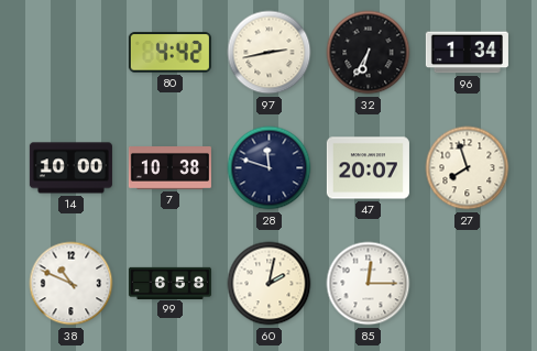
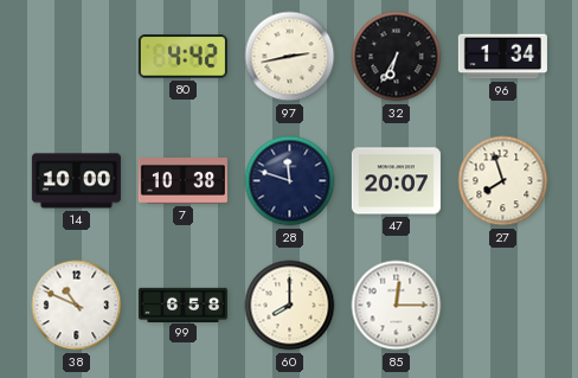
60: 2:02 -> 8:00 (290, 306)
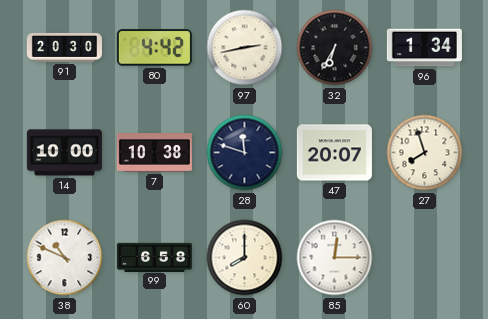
91: none -> 20:30 (64, 47)
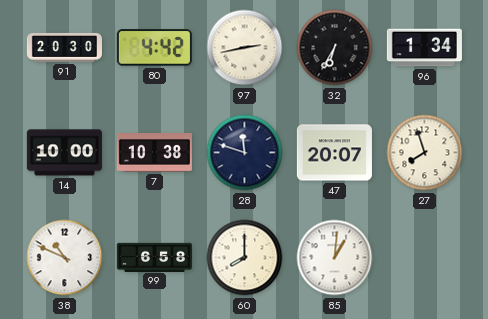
85: 12:15 -> 1:01 (335, 258)
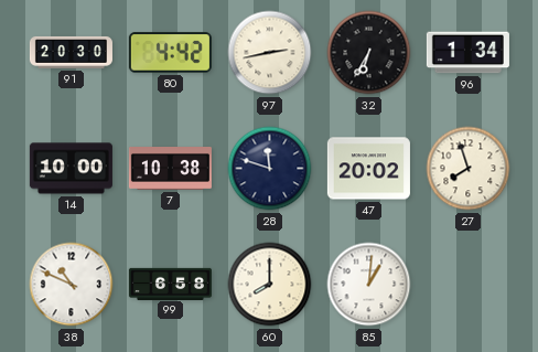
47: 20:07 -> 20:02 (368, 169)
